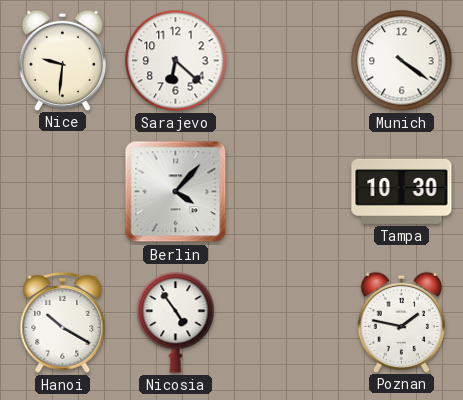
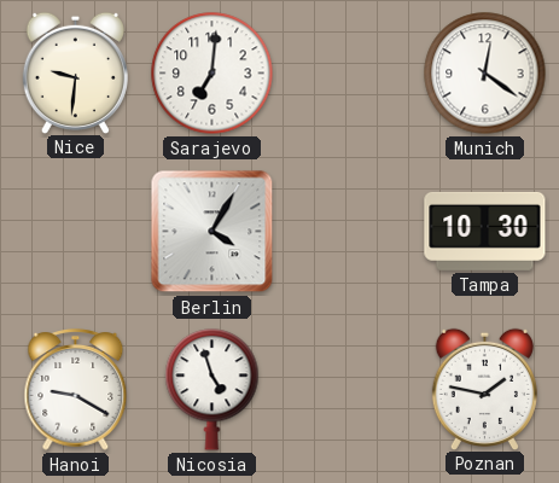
Sarajevo: 6:22 -> 7:01 (212, 74)
Munich: 4:21 -> 12:21 (485, 74)
Berlin: 4:07 -> 4:05 (212, 232)
Hanoi: 10:20 -> 9:20 (76, 390)
Nicosia: 4:54 -> 4:57 (212, 390)
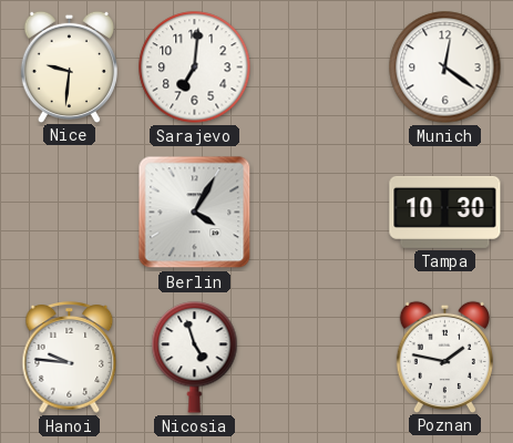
Hanoi: 9:20 -> 9:46 (70, 358)
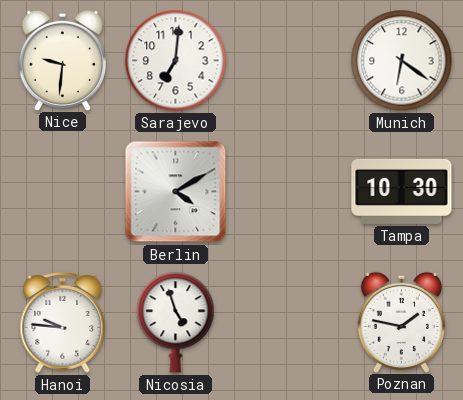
Munich: 12:21 -> 6:21 (402, 61)
Berlin: 4:05 -> 4:10 (176, 192)
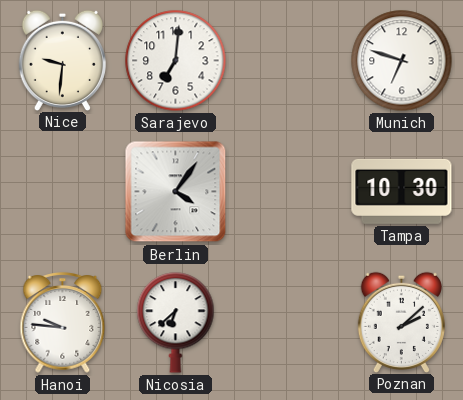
Munich: 6:21 -> 6:48 (402, 61)
Berlin: 4:10 -> 4:06 (176, 192)
Nicosia: 4:57 -> 6:38 (176, 323)
Poznan: 1:47 -> 2:08 (401, 322)
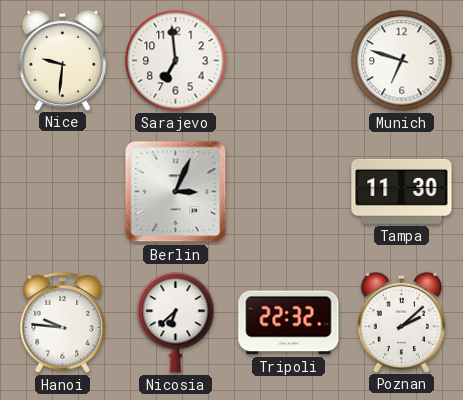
Sarajevo: 7:01 -> 6:59 (176, 61)
Berlin: 4:06 -> 3:04 (176, 192)
Tampa: 10:30 -> 11:30 (402, 191)
Tripoli: none -> 22:32 (289, 323)
